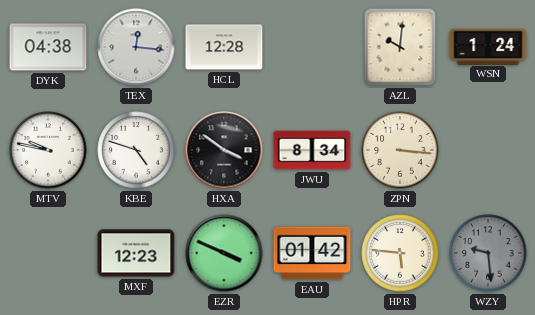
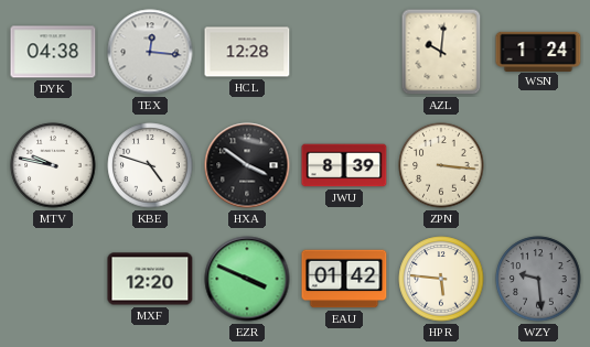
JWU: 8:34 -> 8:39 (344, 165)
MXF: 12:23 -> 12:20 (150, 279)
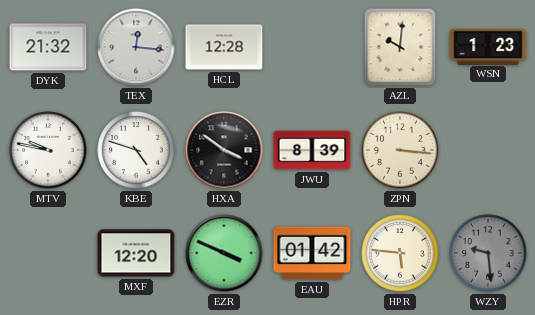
DYK: 04:38 -> 21:32 (48, 47)
WSN: 1:24 -> 1:23 (488, 46)
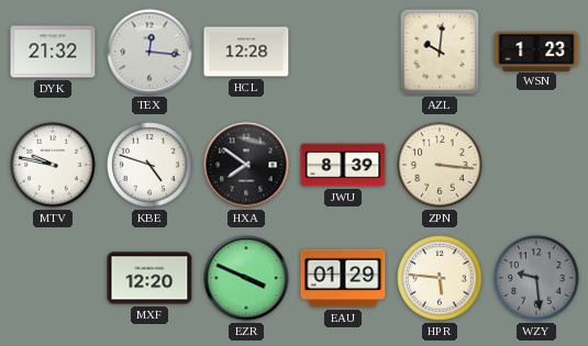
HXA: 3:51 -> 7:51 (246, 165)
EAU: 01:42 -> 01:29 (343, 278)
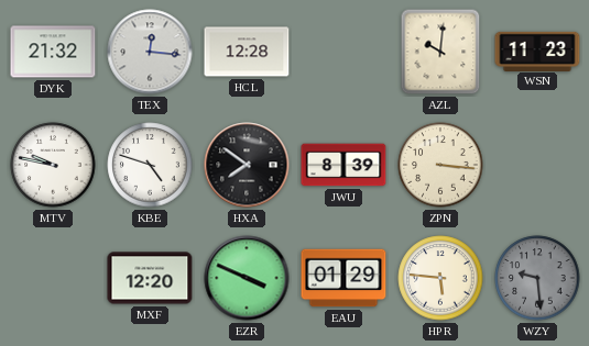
WSN: 1:23 -> 11:23 (537, 51)
